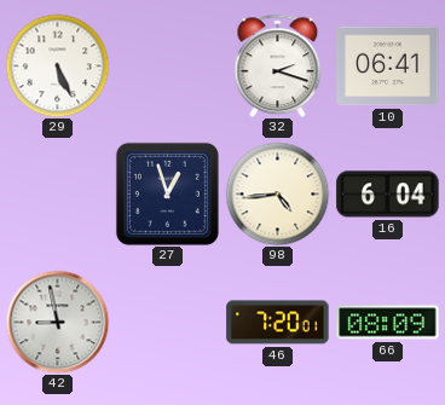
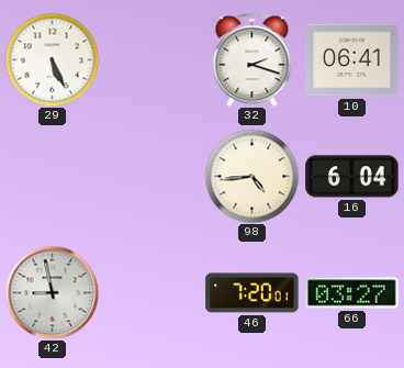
27: 12:57 -> none (167, 193)
66: 08:09 -> 03:27 (352, 293)
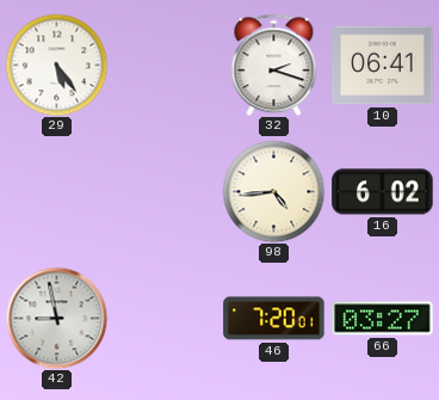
29: 5:26 -> 5:24 (56, 64)
16: 6:04 -> 6:02 (383, 192)
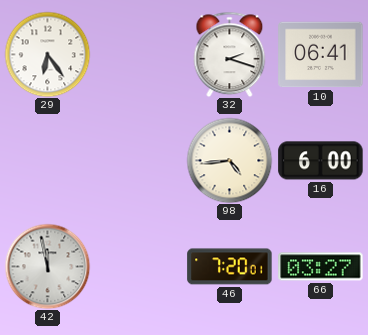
29: 5:24 -> 6:24 (47, 54)
16: 6:02 -> 6:00 (321, 161)
42: 8:58 -> 11:58 (47, 266)
